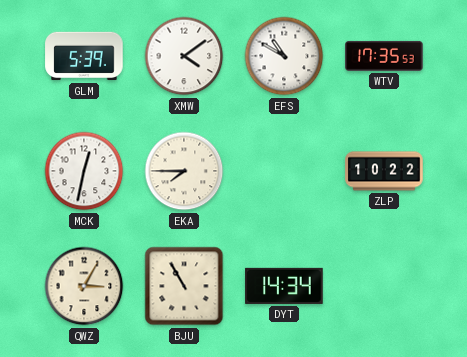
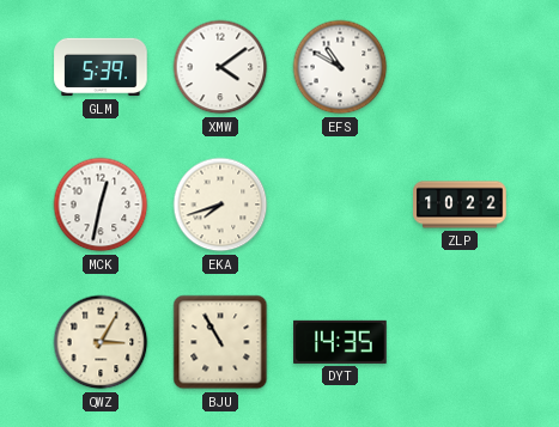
WTV: 17:35 -> none (384, 56)
EKA: 7:45 -> 7:42 (220, 205)
DYT: 14:34 -> 14:35 (340, 342)
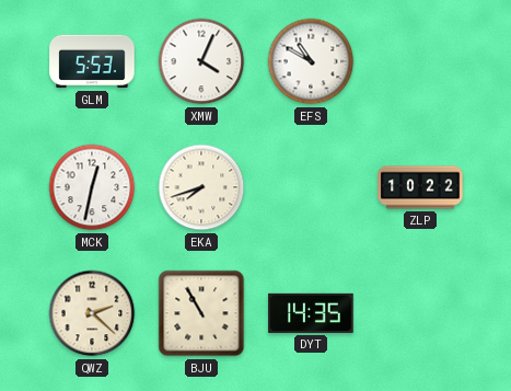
GLM: 5:39 -> 5:53 (92, 61)
XMW: 4:09 -> 4:04 (201, 61)
QWZ: 3:05 -> 2:22 (92, 313)
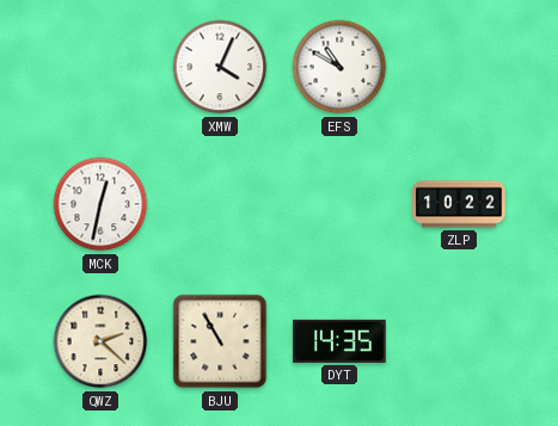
GLM: 5:53 -> none (92, 61)
EKA: 7:42 -> none (201, 187)
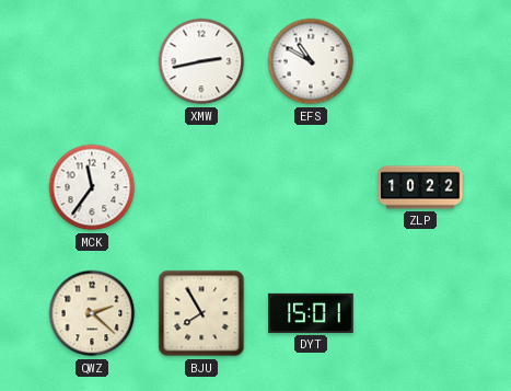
XMW: 4:04 -> 2:43 (201, 61)
MCK: 12:32 -> 11:36 (92, 187)
BJU: 10:55 -> 7:55 (201, 313)
DYT: 14:35 -> 15:01 (311, 313)
